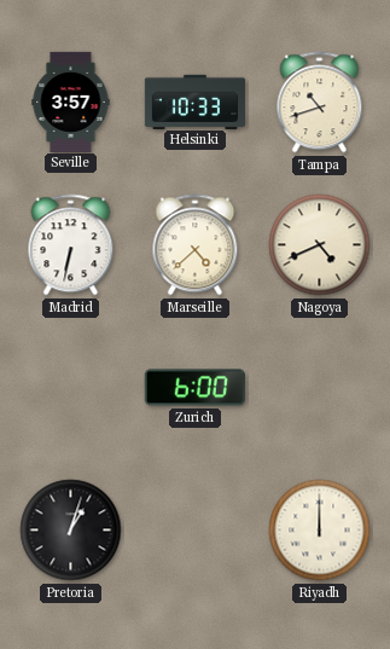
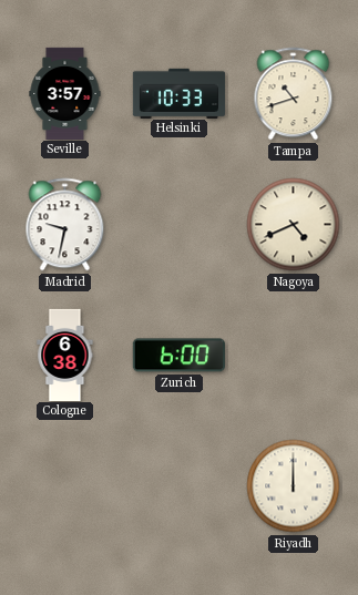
Madrid: 6:32 -> 9:32 (65, 225)
Marseille: 4:38 -> none (196, 245)
Cologne: none -> 6:38 (65, 355)
Pretoria: 1:03 -> none (71, 531)
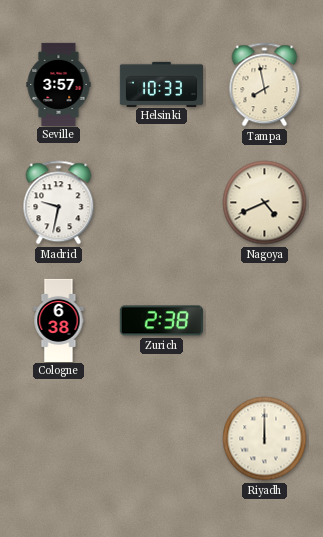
Tampa: 10:42 -> 7:58 (265, 85)
Zurich: 6:00 -> 2:38 (161, 321)
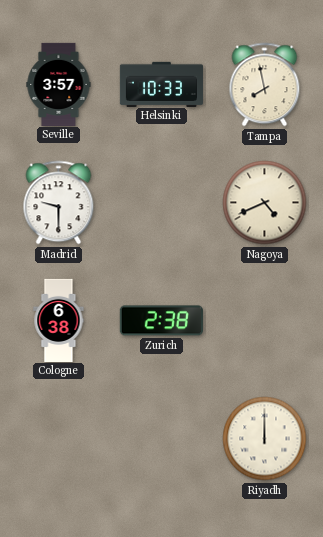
Madrid: 9:32 -> 9:30 (59, 203)
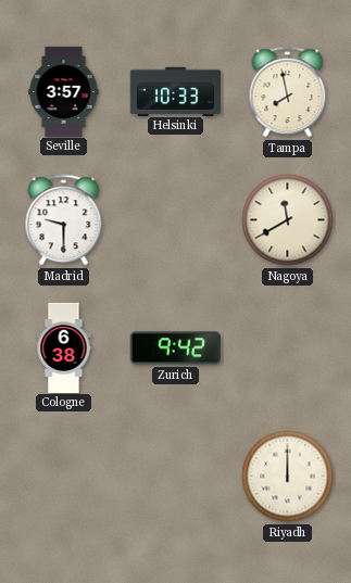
Nagoya: 4:41 -> 11:40 (288, 220)
Zurich: 2:38 -> 9:42 (175, 348)
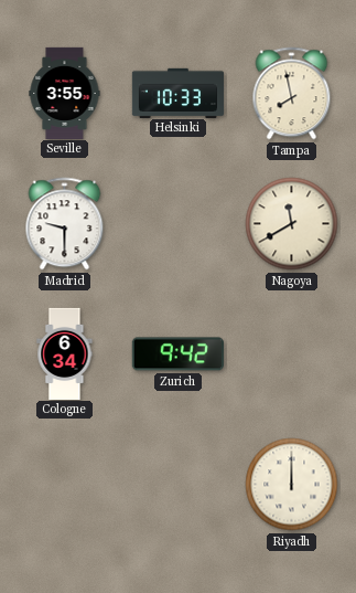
Seville: 3:57 -> 3:55 (65, 93)
Cologne: 6:38 -> 6:34 (65, 353)
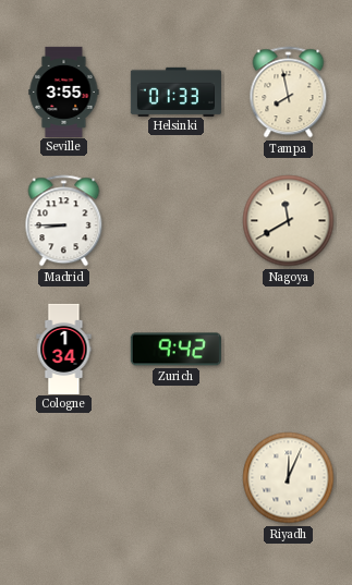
Helsinki: 10:33 -> 01:33 (175, 92)
Madrid: 9:30 -> 8:45 (64, 221)
Cologne: 6:34 -> 1:34 (64, 349)
Riyadh: 12:00 -> 12:04 (289, 478)
